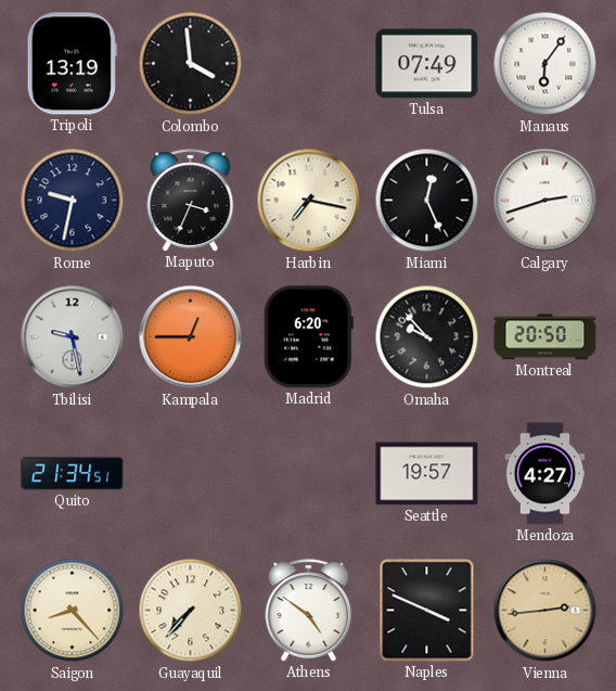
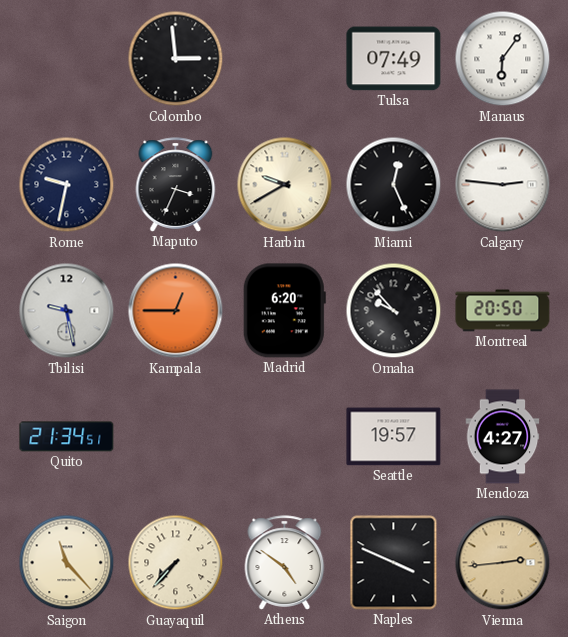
Tripoli: 13:19 -> none (72, 64)
Colombo: 3:59 -> 2:59 (176, 59)
Harbin: 7:17 -> 9:40 (285, 185)
Calgary: 2:42 -> 2:46 (503, 185)
Saigon: 8:23 -> 11:23 (67, 563)
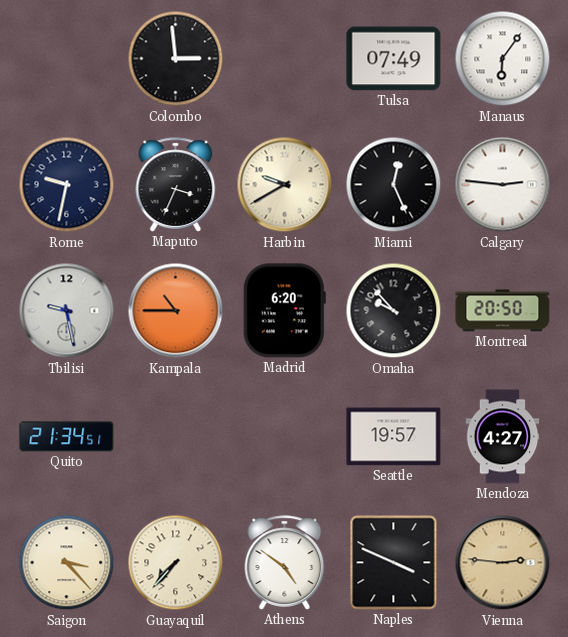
Kampala: 12:45 -> 10:45 (176, 311)
Saigon: 11:23 -> 3:23 (67, 563)
Vienna: 2:44 -> 2:46 (503, 563)
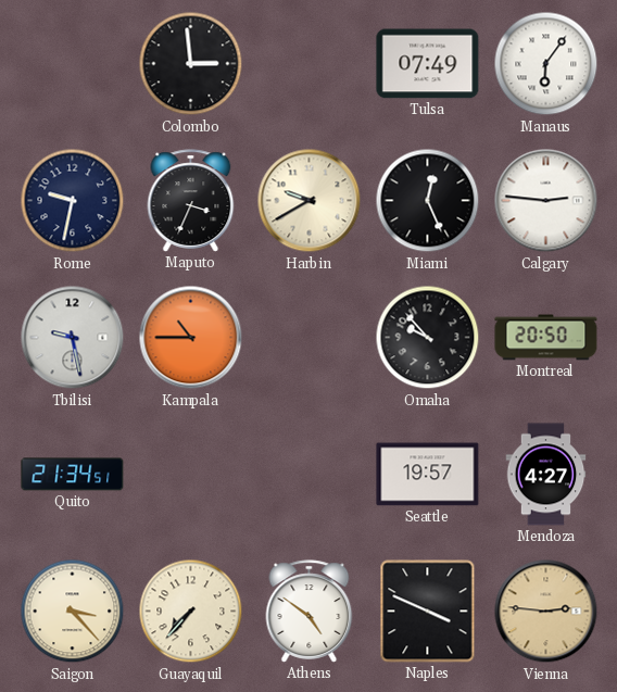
Madrid: 6:20 -> none (284, 311)
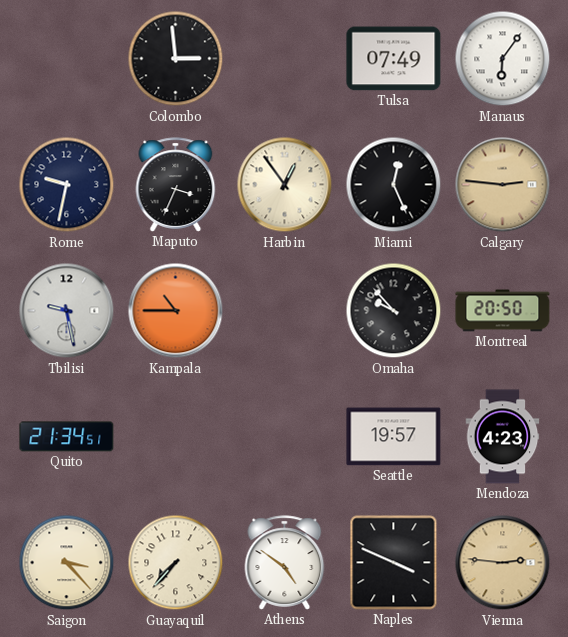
Harbin: 9:40 -> 12:54 (285, 185)
Calgary dial: white -> champagne (503, 185)
Mendoza: 4:27 -> 4:23 (503, 437)
